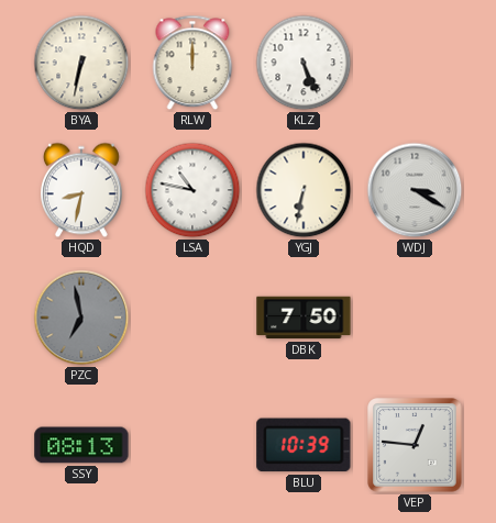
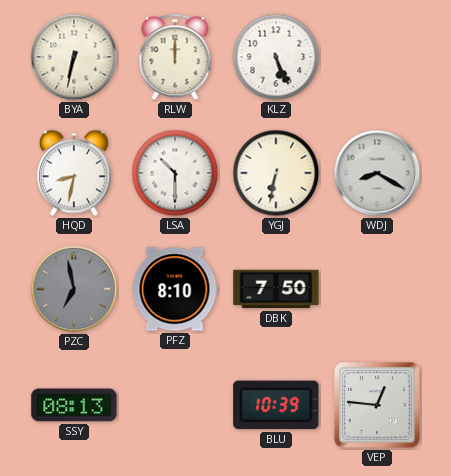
LSA: 10:47 -> 10:30 (175, 173)
WDJ: 3:20 -> 8:20 (377, 173)
PFZ: none -> 8:10 (175, 289)
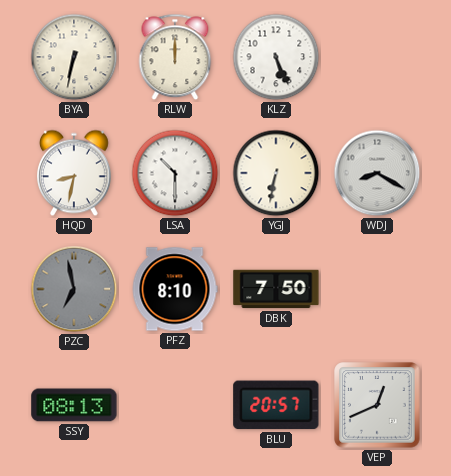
BLU: 10:39 -> 20:57 (276, 405)
VEP: 12:46 -> 12:41 (377, 405)
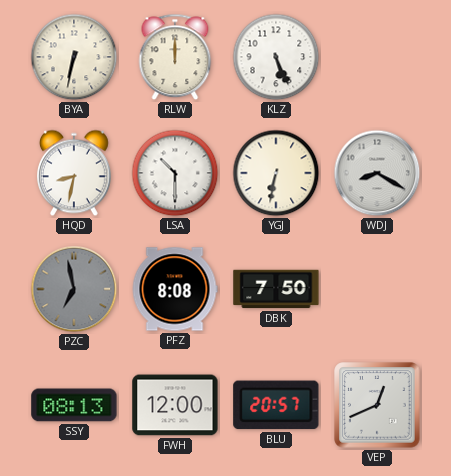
PFZ: 8:10 -> 8:08 (175, 289)
FWH: none -> 12:00 (175, 405)
